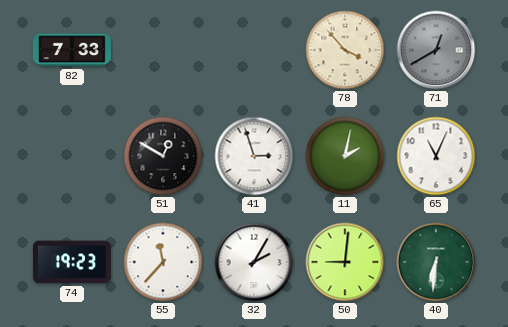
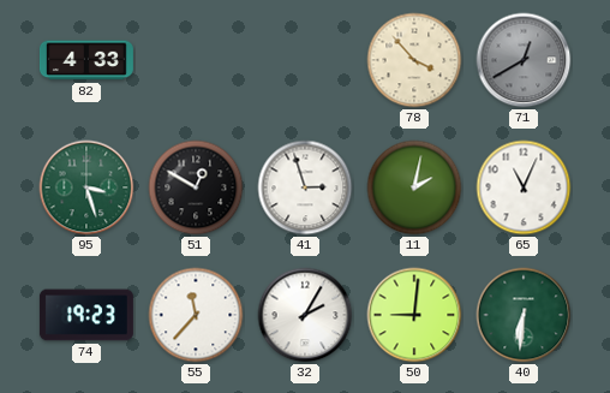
82: 7:33 -> 4:33 (86, 60)
95: none -> 3:27 (86, 187)
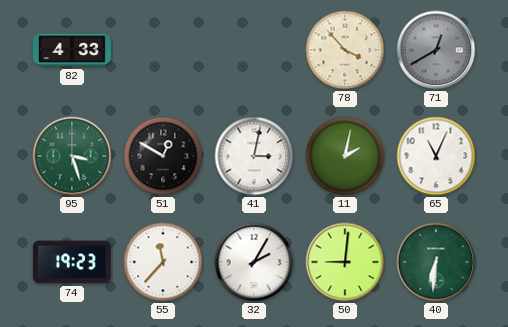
41: 2:57 -> 3:02 (254, 156)
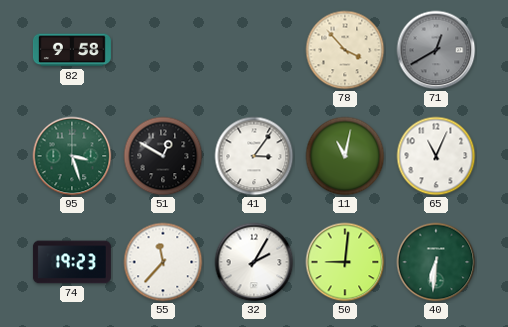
82: 4:33 -> 9:58 (72, 50)
41: 3:02 -> 3:06 (254, 156)
11: 2:02 -> 11:02 (345, 156)
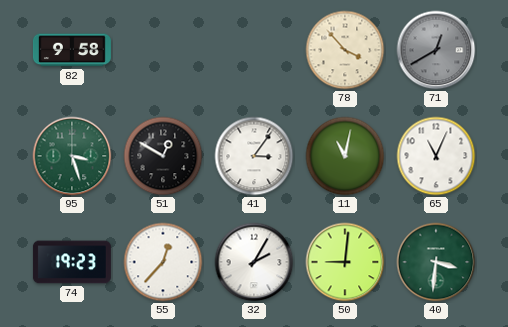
55: 11:37 -> 12:37 (163, 262)
40: 6:31 -> 3:31 (436, 262)
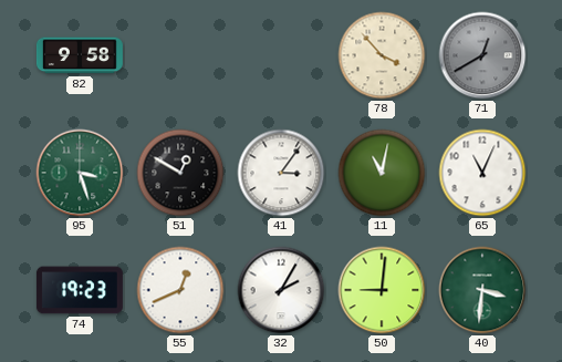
55: 12:37 -> 12:41 (180, 290)
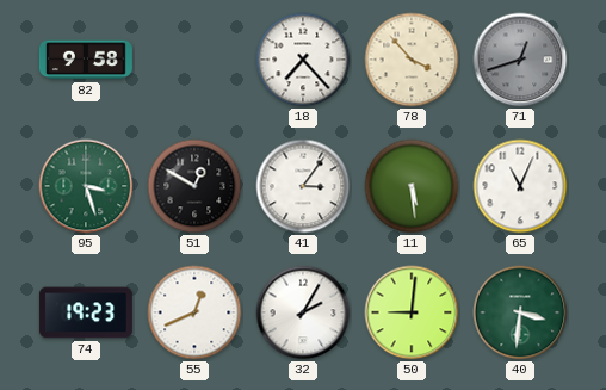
18: none -> 7:23 (303, 60)
71: 12:40 -> 12:42 (520, 60)
11: 11:02 -> 5:29 (412, 186)
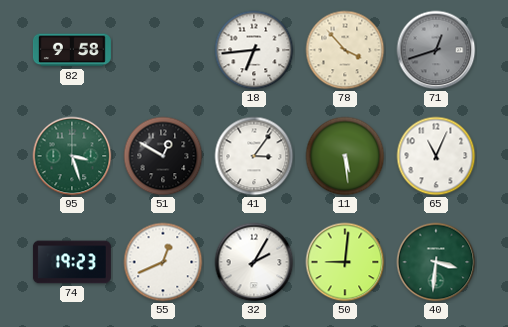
18: 7:23 -> 6:44 (254, 50)
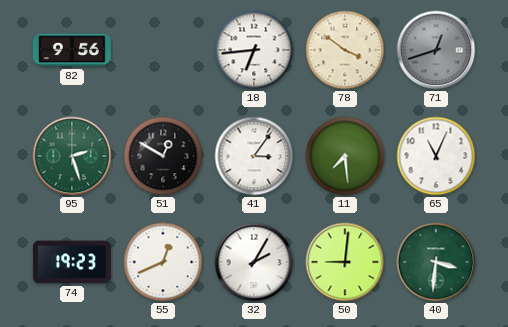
82: 9:58 -> 9:56 (72, 50)
78: 3:53 -> 3:51 (345, 50)
95: 3:27 -> 2:27 (72, 156)
11: 5:29 -> 7:29 (345, 156)
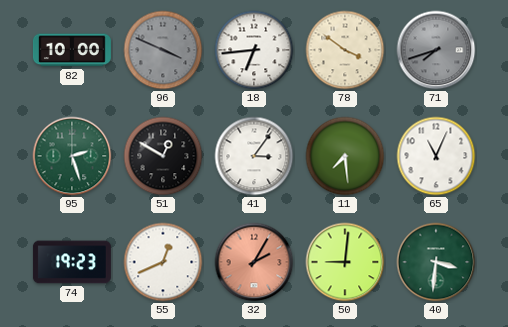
82: 9:56 -> 10:00 (72, 50)
96: none -> 3:49 (163, 50)
71: 12:42 -> 7:42 (436, 50)
32 dial: white -> salmon (254, 262)
